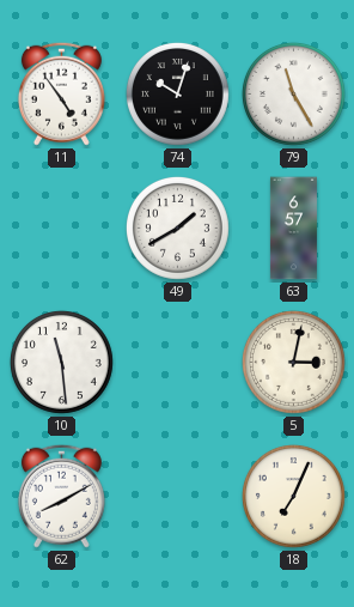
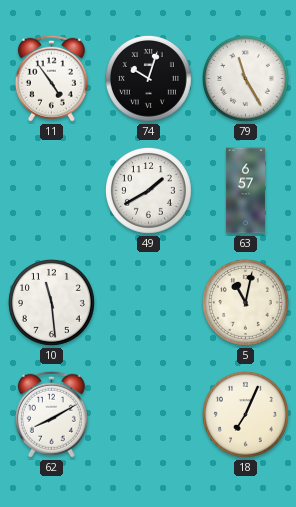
5: 3:02 -> 11:02 (245, 302)
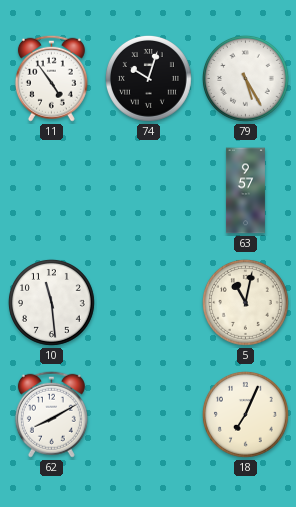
79: 11:25 -> 5:25 (245, 78)
49: 1:40 -> none (148, 190)
63: 6:57 -> 9:57 (245, 191)
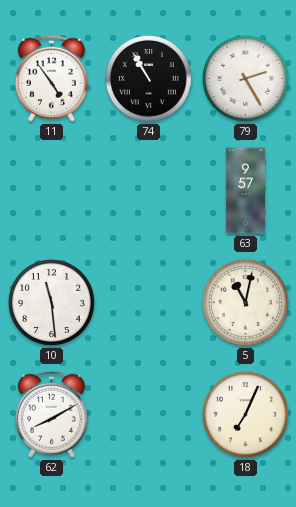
74: 10:03 -> 10:55 (148, 78)
79: 5:25 -> 2:25 (245, 78)
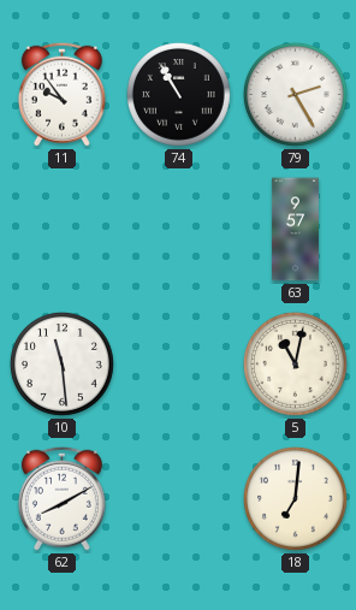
11: 4:54 -> 9:54 (61, 94)
18: 7:04 -> 7:01 (295, 498)
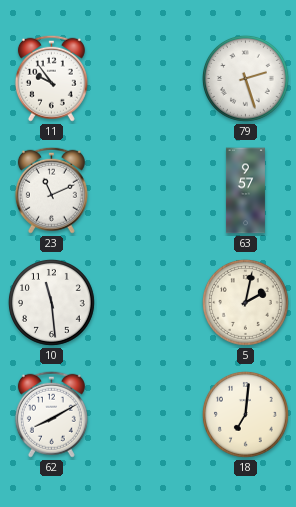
74: 10:55 -> none (178, 94)
79: 2:25 -> 2:27 (245, 78)
23: none -> 11:11 (51, 190)
5: 11:02 -> 2:02 (245, 302)
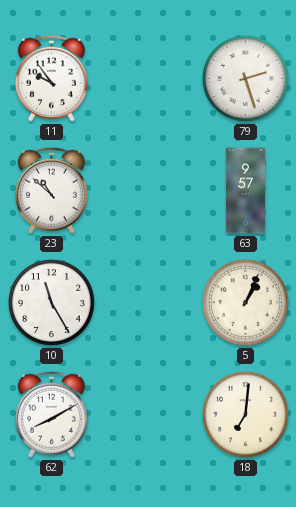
23: 11:11 -> 10:52 (51, 190)
10: 11:29 -> 11:25 (51, 302)
5: 2:02 -> 1:04 (245, 302)
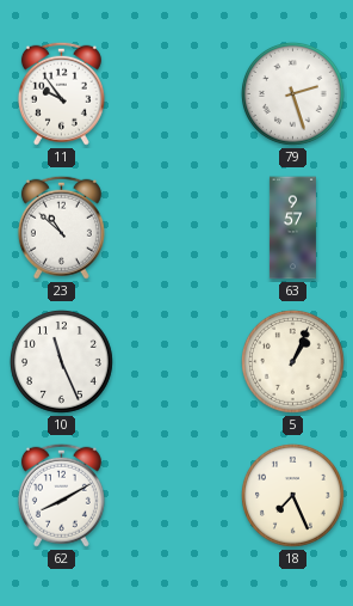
10: 11:25 -> 11:26 (61, 361)
18: 7:01 -> 7:26 (292, 495)
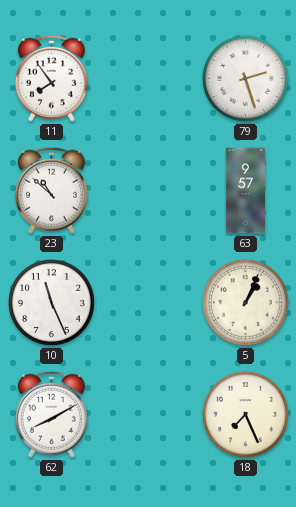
11: 9:54 -> 7:54 (51, 78)
